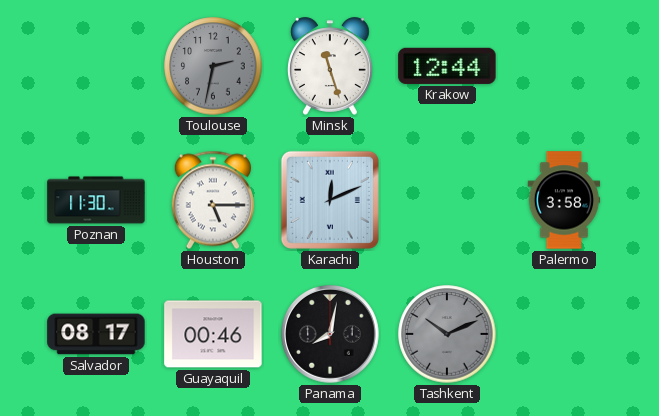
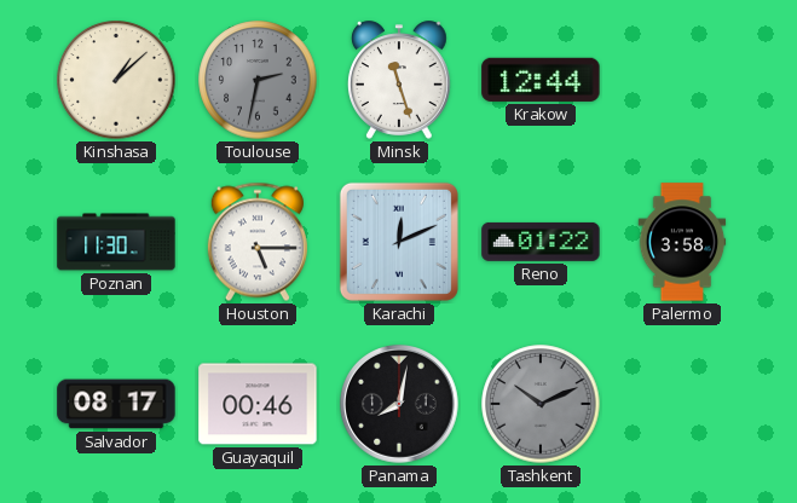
Kinshasa: none -> 1:08 (116, 80)
Reno: none -> 01:22 (541, 242)
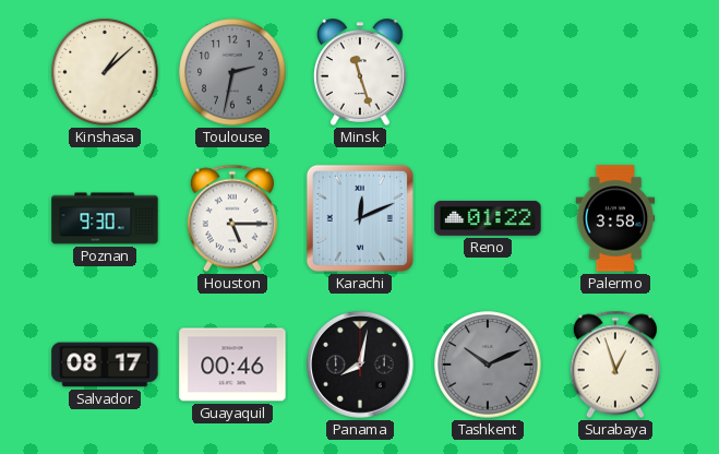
Krakow: 12:44 -> none (541, 80)
Poznan: 11:30 -> 9:30 (105, 218)
Surabaya: none -> 12:57 (615, 365)
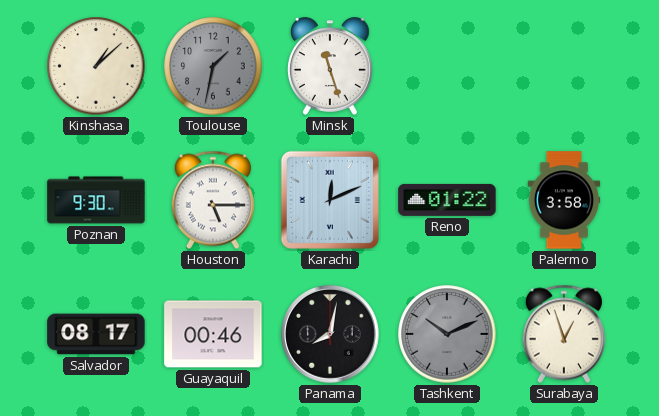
Toulouse: 2:32 -> 1:32 (213, 66)
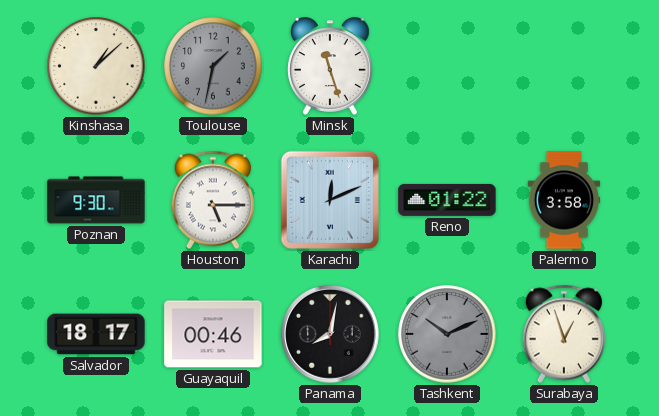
Salvador: 08:17 -> 18:17 (96, 334)
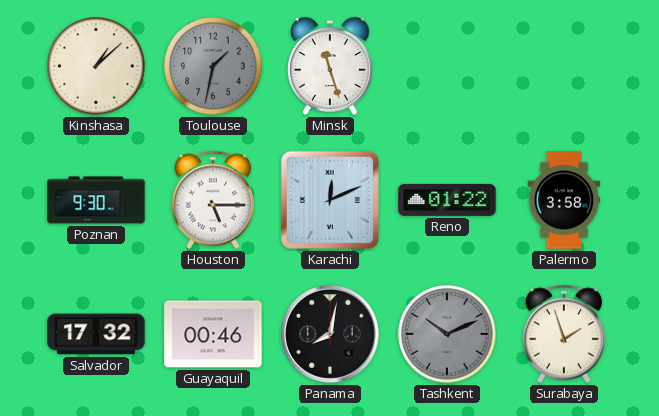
Salvador: 18:17 -> 17:32 (96, 334)
Surabaya: 12:57 -> 1:57 (564, 334)
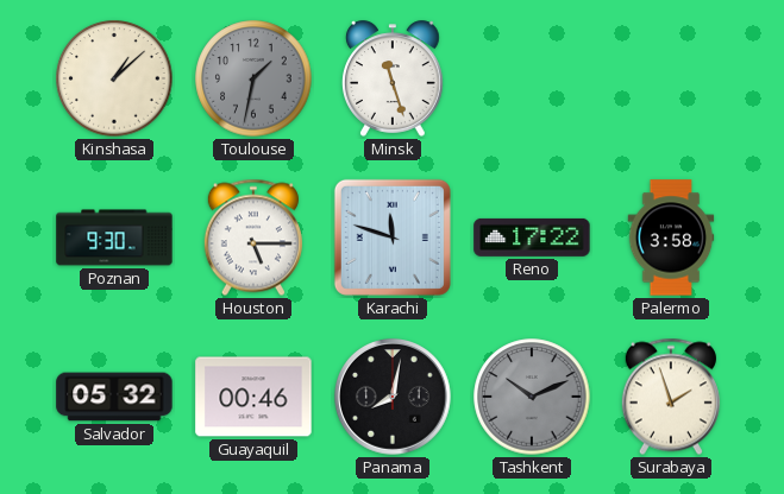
Karachi: 12:11 -> 11:48 (393, 237)
Reno: 01:22 -> 17:22 (532, 237)
Salvador: 17:32 -> 05:32 (114, 397)
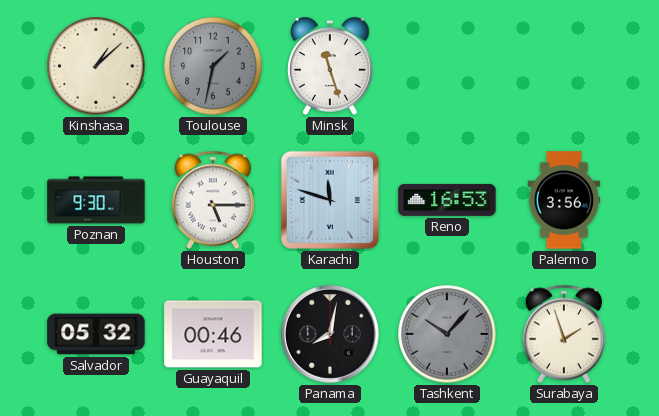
Reno: 17:22 -> 16:53 (447, 200)
Palermo: 3:58 -> 3:56 (564, 200)
Tashkent: 10:11 -> 10:07 (447, 334)
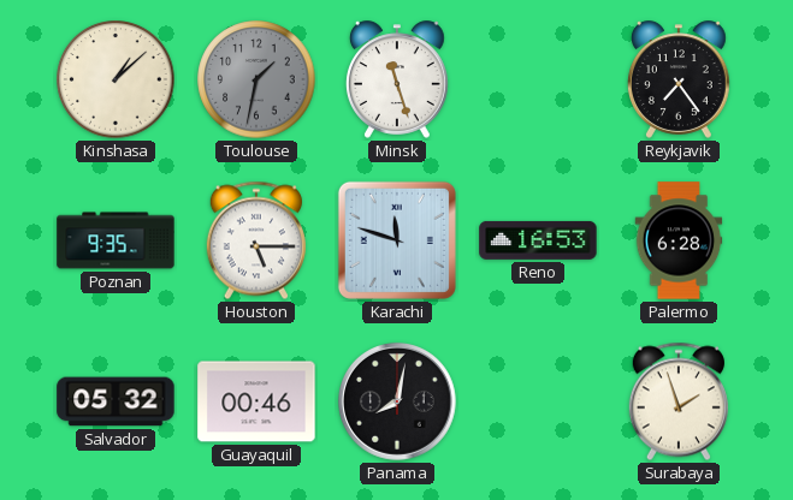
Reykjavik: none -> 7:24 (680, 79)
Poznan: 9:30 -> 9:35 (116, 240)
Palermo: 3:56 -> 6:28 (679, 240)
Tashkent: 10:07 -> none (447, 334)
